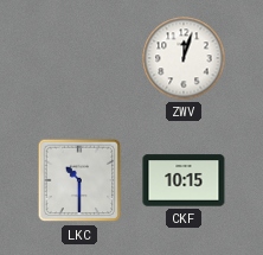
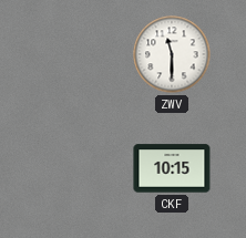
ZWV: 12:03 -> 11:30 (172, 54)
LKC: 10:30 -> none (79, 180)
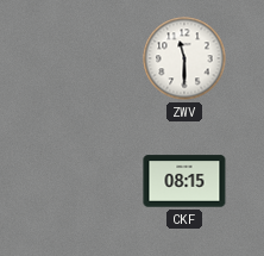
CKF: 10:15 -> 08:15 (184, 181)
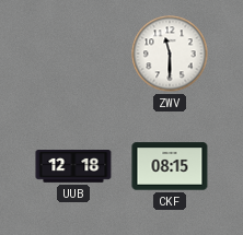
UUB: none -> 12:18 (73, 166)
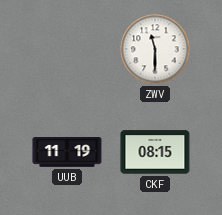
UUB: 12:18 -> 11:19 (67, 152)
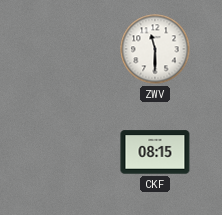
UUB: 11:19 -> none (67, 152)
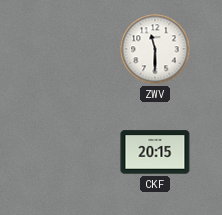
CKF: 08:15 -> 20:15 (155, 152)
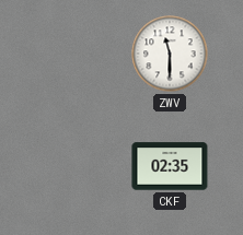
CKF: 20:15 -> 02:35 (170, 166)
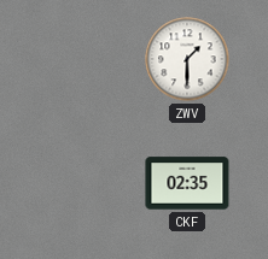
ZWV: 11:30 -> 1:30 (187, 59)
